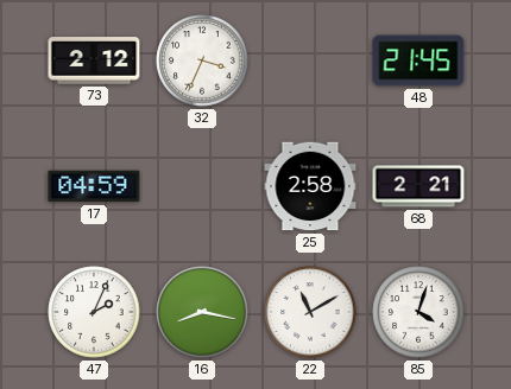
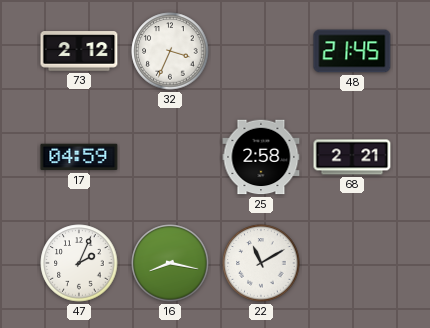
85: 4:03 -> none (418, 312)
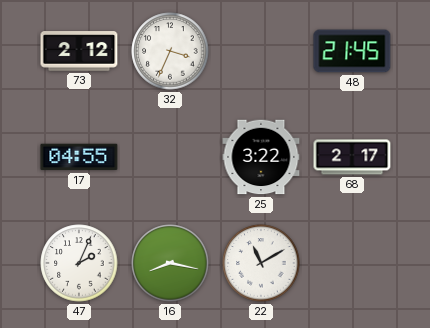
17: 04:59 -> 04:55 (79, 157)
25: 2:58 -> 3:22 (261, 157)
68: 2:21 -> 2:17 (352, 157)
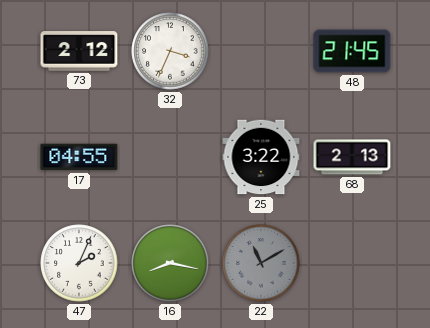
68: 2:17 -> 2:13 (352, 157)
22 dial: white -> grey (261, 263)
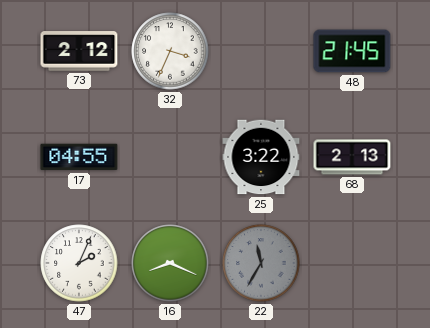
16: 8:17 -> 8:19 (170, 263)
22: 11:10 -> 11:35 (261, 263)
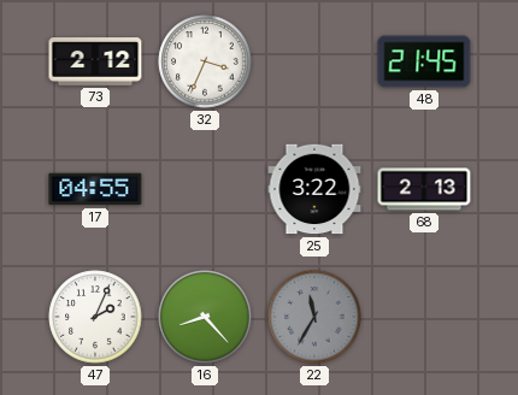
16: 8:19 -> 8:23 (205, 317)
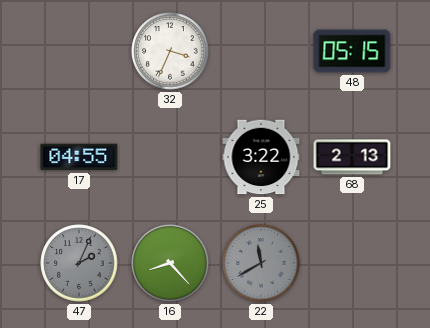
73: 2:12 -> none (95, 61)
48: 21:45 -> 05:15 (352, 51)
47 dial: white -> grey (79, 263)
22: 11:35 -> 11:40 (261, 263)
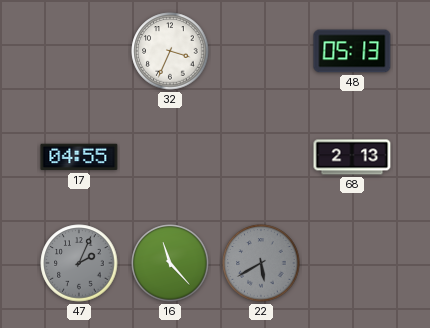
48: 05:15 -> 05:13 (352, 51)
25: 3:22 -> none (261, 157)
16: 8:23 -> 11:23 (170, 263)
22: 11:40 -> 5:40 (261, 263)
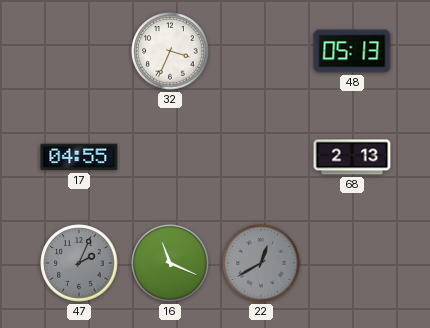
16: 11:23 -> 11:19 (170, 263)
22: 5:40 -> 12:40 (261, 263)
